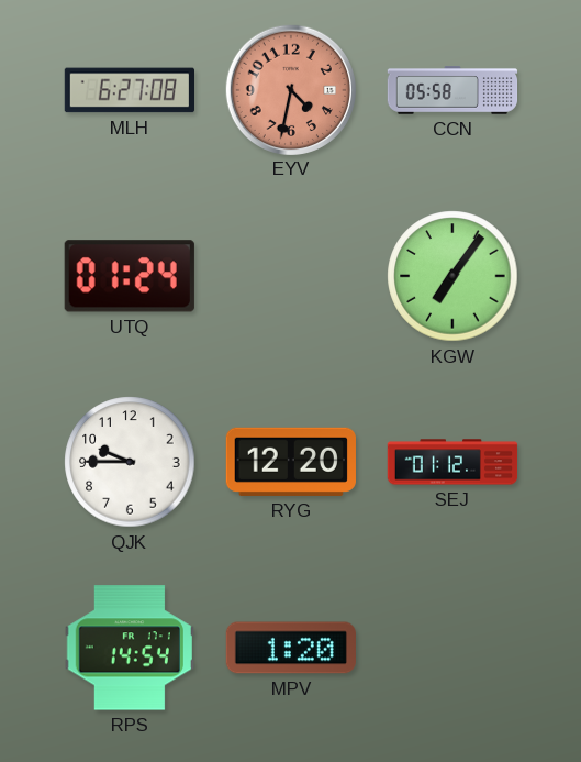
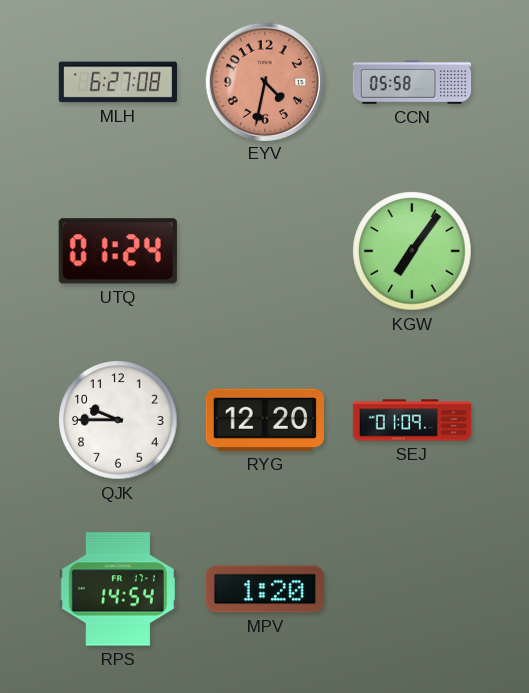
SEJ: 01:12 -> 01:09 (412, 420)
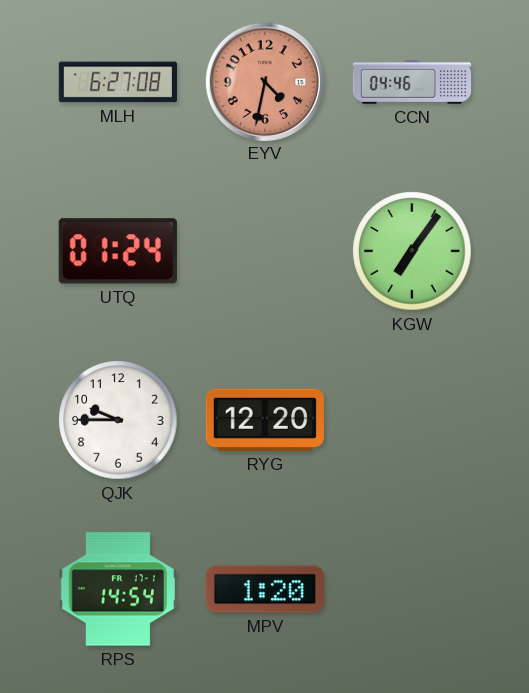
CCN: 05:58 -> 04:46 (412, 82)
SEJ: 01:09 -> none (412, 420)
